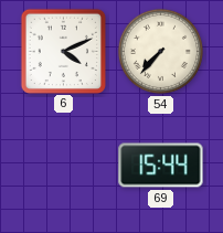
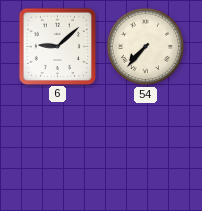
6: 4:11 -> 9:08 (57, 46)
69: 15:44 -> none (161, 166)
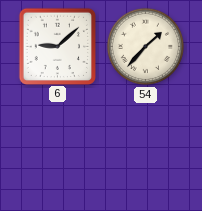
54: 7:37 -> 1:37 (145, 46)
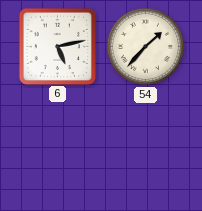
6: 9:08 -> 5:13 (57, 46)
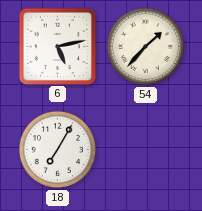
18: none -> 7:05 (57, 149)
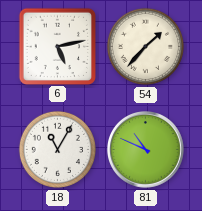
18: 7:05 -> 11:05 (57, 149)
81: none -> 10:49 (146, 150)
